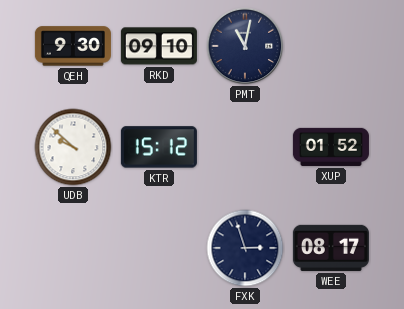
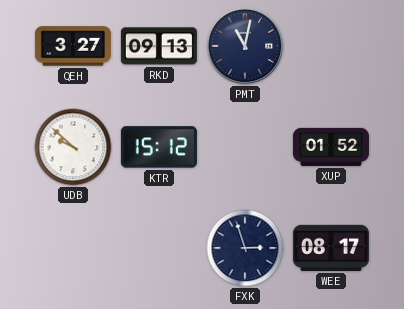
QEH: 9:30 -> 3:27 (73, 46)
RKD: 09:10 -> 09:13 (159, 46)
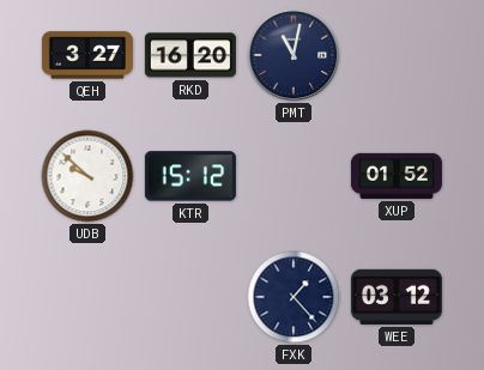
RKD: 09:13 -> 16:20 (190, 55)
FXK: 2:57 -> 1:23 (294, 297)
WEE: 08:17 -> 03:12 (397, 297)
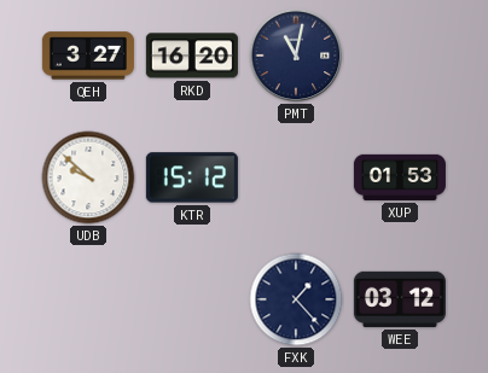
XUP: 01:52 -> 01:53 (400, 177)
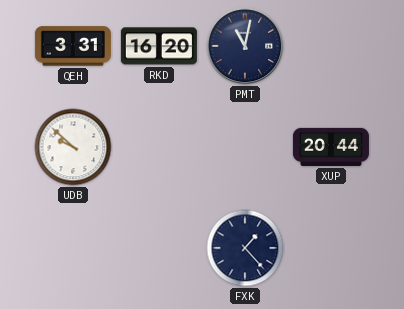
QEH: 3:27 -> 3:31 (73, 46)
KTR: 15:12 -> none (192, 177)
XUP: 01:53 -> 20:44 (331, 147)
WEE: 03:12 -> none (400, 299)
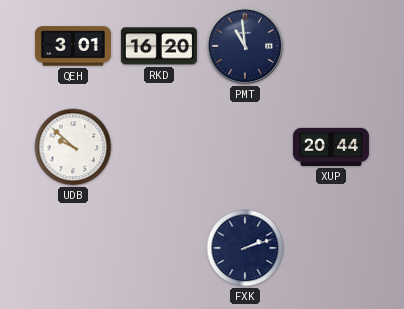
QEH: 3:31 -> 3:01 (73, 46)
PMT: 11:02 -> 10:59 (245, 46)
FXK: 1:23 -> 2:12 (245, 248)
